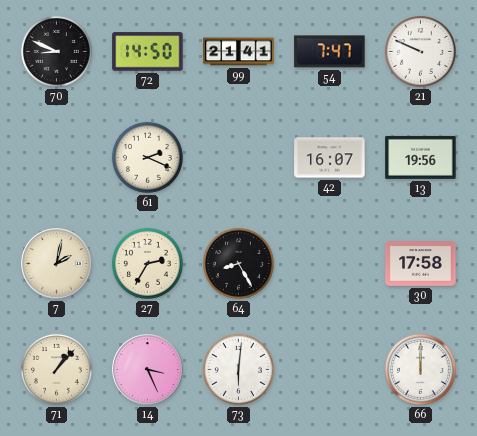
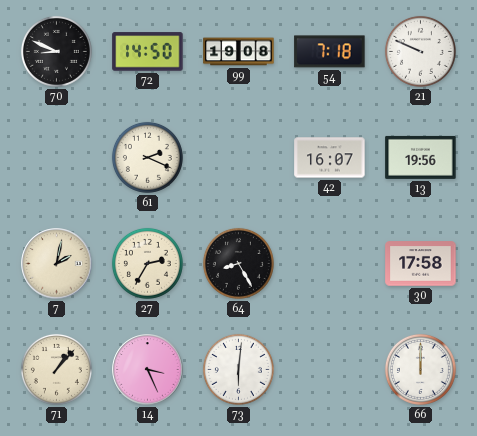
99: 21:41 -> 19:08 (239, 52)
54: 7:47 -> 7:18 (330, 52)
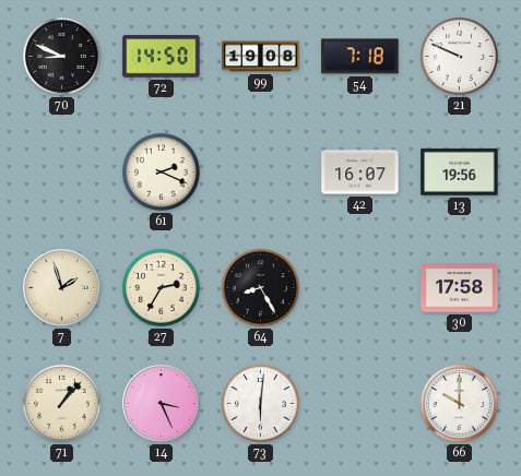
7: 2:02 -> 1:57 (62, 288)
66: 12:00 -> 10:00 (459, 403)
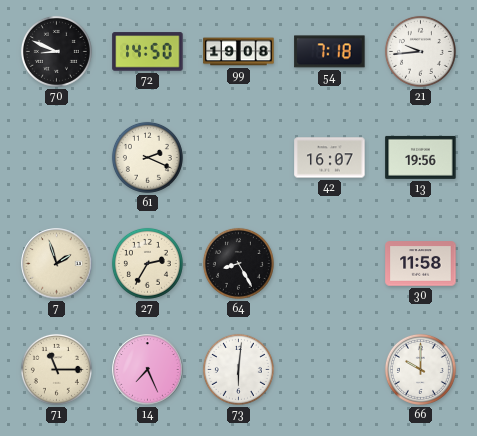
21: 9:49 -> 9:44 (420, 51)
30: 17:58 -> 11:58 (421, 264)
71: 1:07 -> 11:15 (56, 369)
14: 3:26 -> 7:26 (148, 370)
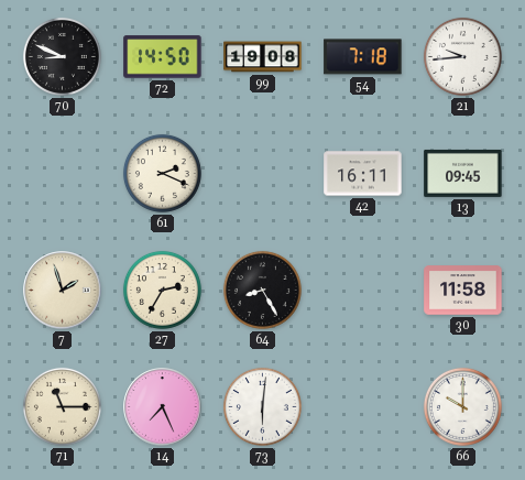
42: 16:07 -> 16:11 (363, 174)
13: 19:56 -> 09:45 (463, 173)
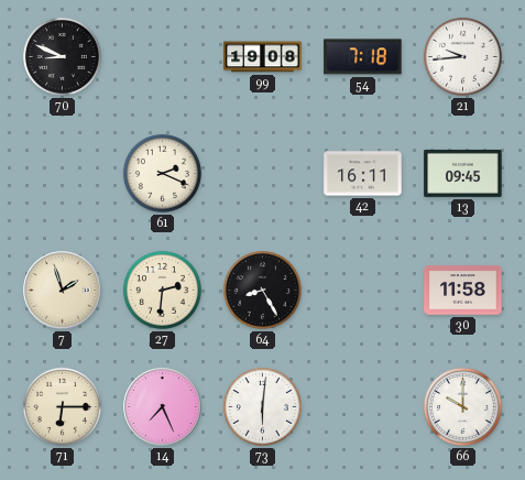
72: 14:50 -> none (163, 57)
27: 2:35 -> 2:31 (162, 290)
71: 11:15 -> 6:15 (62, 406)
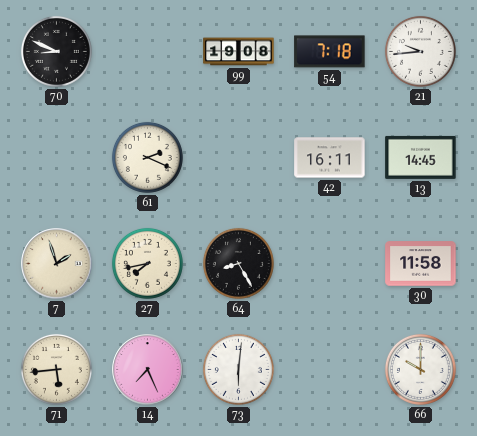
13: 09:45 -> 14:45 (421, 157)
27: 2:31 -> 7:43 (147, 263)
71: 6:15 -> 5:44 (56, 369)
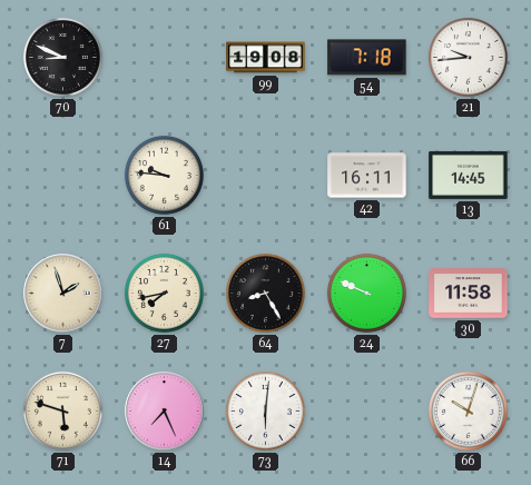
61: 2:19 -> 9:46 (164, 175)
24: none -> 9:49 (366, 293)
71: 5:44 -> 5:48 (62, 410)
66: 10:00 -> 10:03 (468, 410)
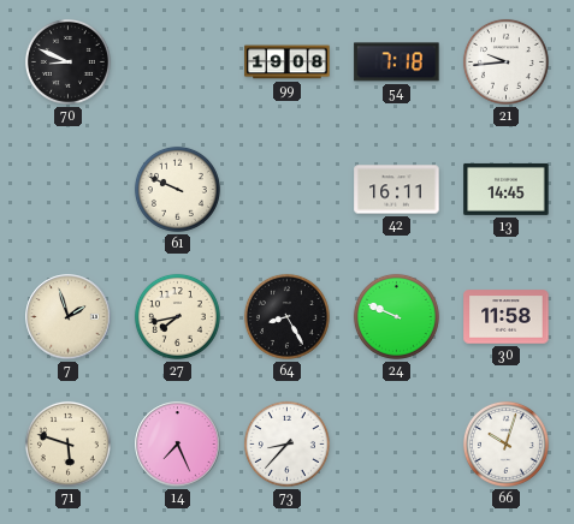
61: 9:46 -> 9:49 (177, 189)
73: 6:01 -> 8:37 (286, 443)
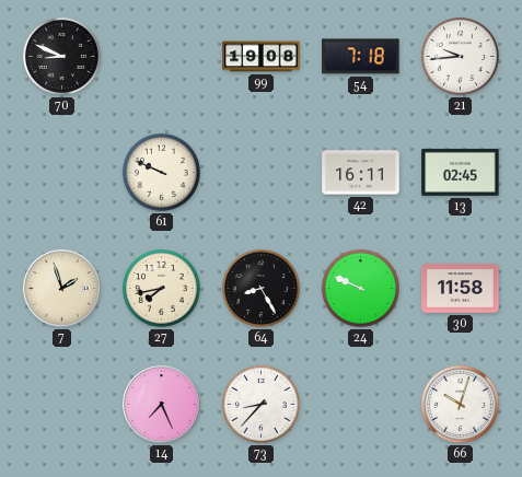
13: 14:45 -> 02:45 (461, 172)
71: 5:48 -> none (67, 443)
